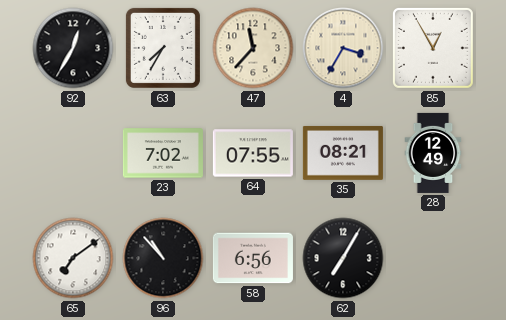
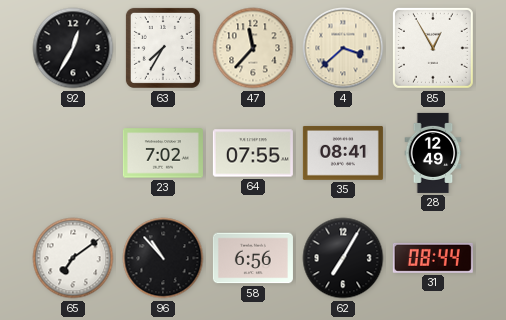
4: 3:35 -> 3:38 (343, 48)
35: 08:21 -> 08:41 (343, 153)
31: none -> 08:44 (433, 258)
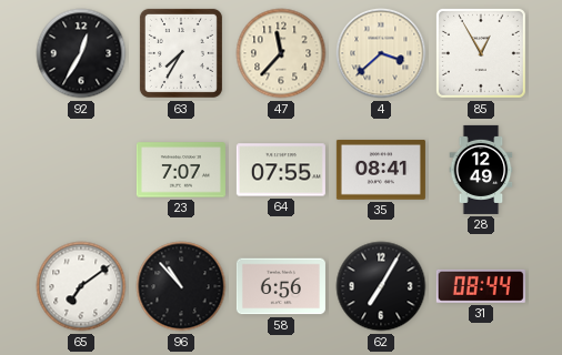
23: 7:02 -> 7:07 (181, 170)
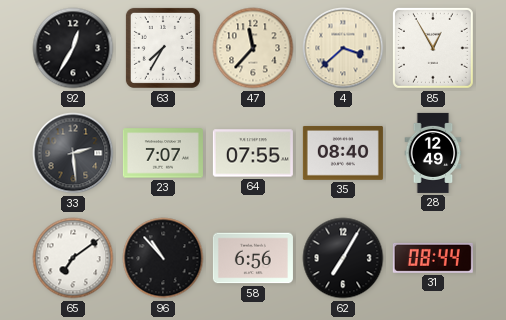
33: none -> 2:29 (73, 153)
35: 08:41 -> 08:40 (343, 153)
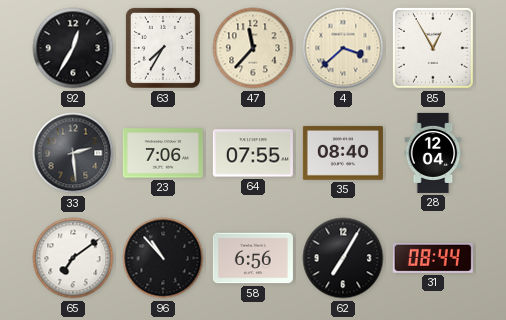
23: 7:07 -> 7:06 (163, 153)
28: 12:49 -> 12:04 (433, 153)
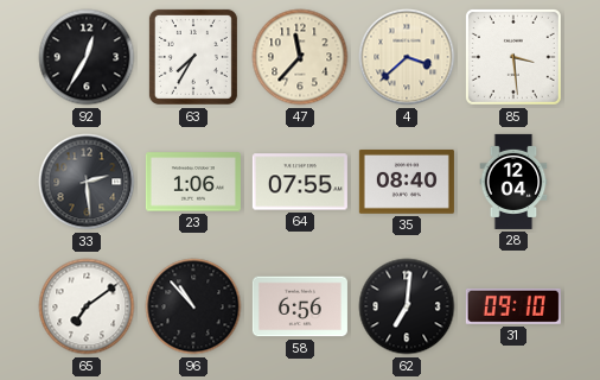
85: 12:55 -> 3:29 (513, 57)
23: 7:06 -> 1:06 (193, 182)
62: 7:05 -> 7:01 (407, 306)
31: 08:44 -> 09:10 (513, 306)
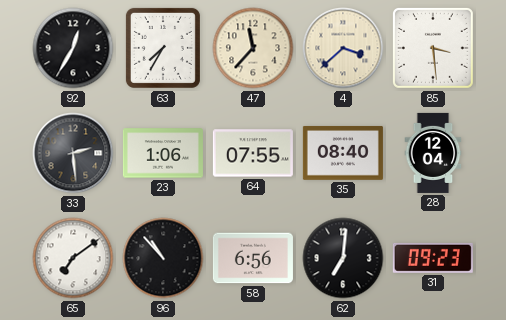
31: 09:10 -> 09:23 (433, 258)
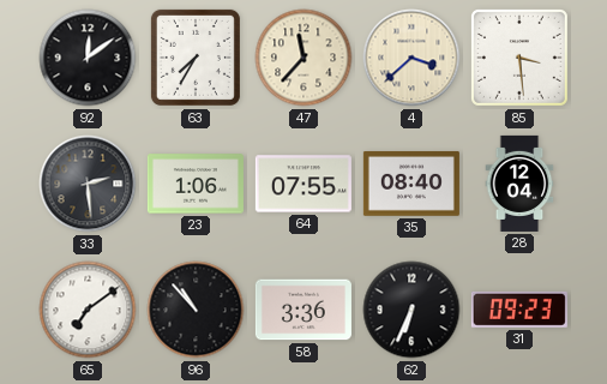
92: 12:35 -> 12:09 (88, 58)
58: 6:56 -> 3:36 (303, 310)
62: 7:01 -> 6:34 (411, 310)
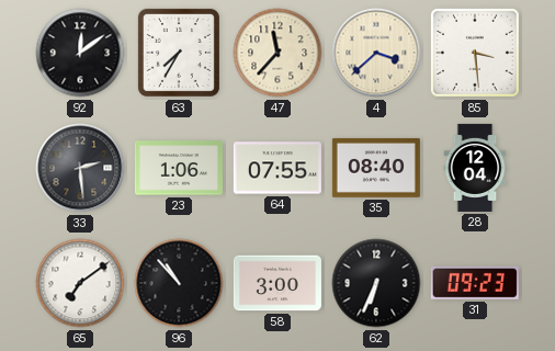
58: 3:36 -> 3:00 (277, 283)
